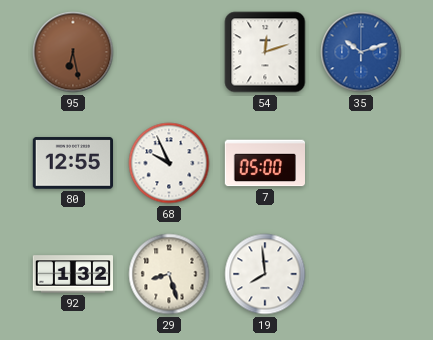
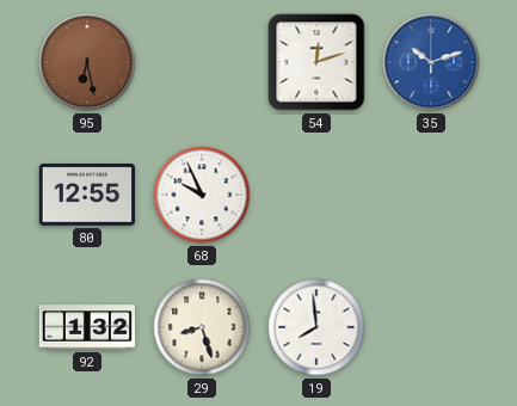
7: 05:00 -> none (264, 163)
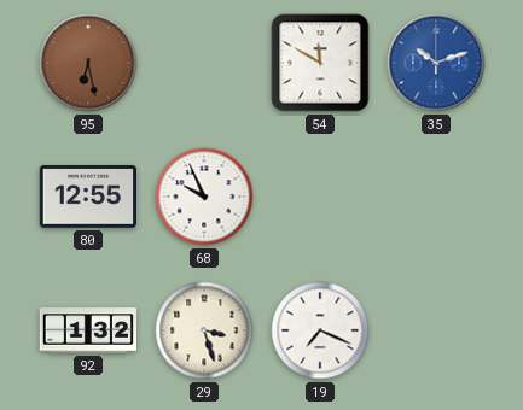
54: 12:12 -> 11:50 (320, 63)
29: 8:27 -> 3:27 (204, 330)
19: 7:59 -> 7:19 (320, 330)
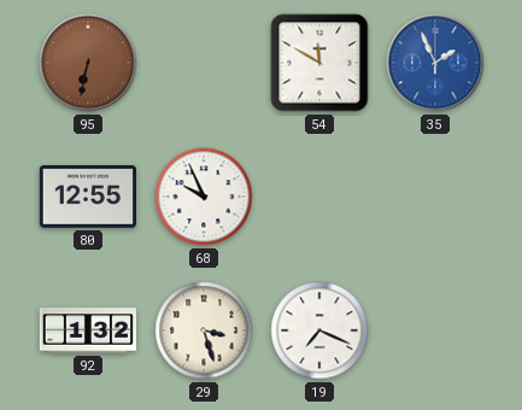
95: 6:28 -> 6:32 (88, 63)
35: 10:12 -> 1:56 (435, 63)
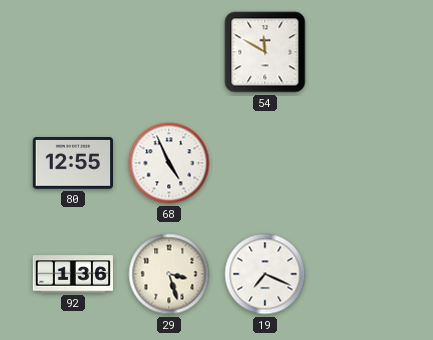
95: 6:32 -> none (88, 63)
35: 1:56 -> none (435, 63)
68: 9:56 -> 4:56 (169, 163)
92: 1:32 -> 1:36 (73, 274)
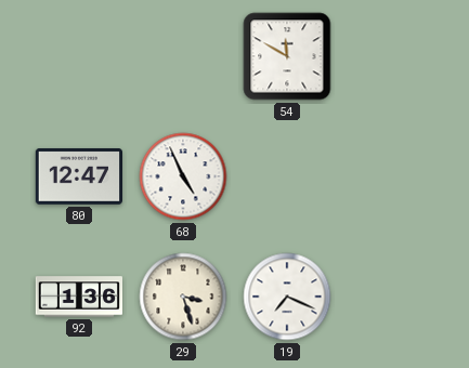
80: 12:55 -> 12:47 (78, 176)
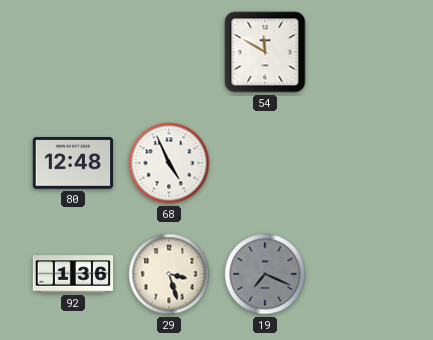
80: 12:47 -> 12:48 (72, 163)
19 dial: white -> grey (265, 274)
